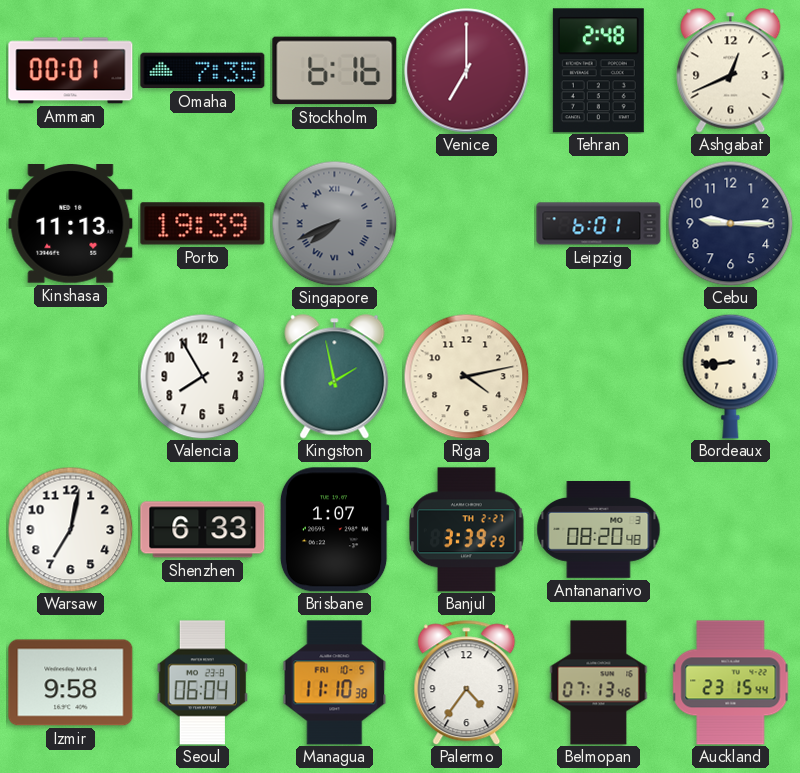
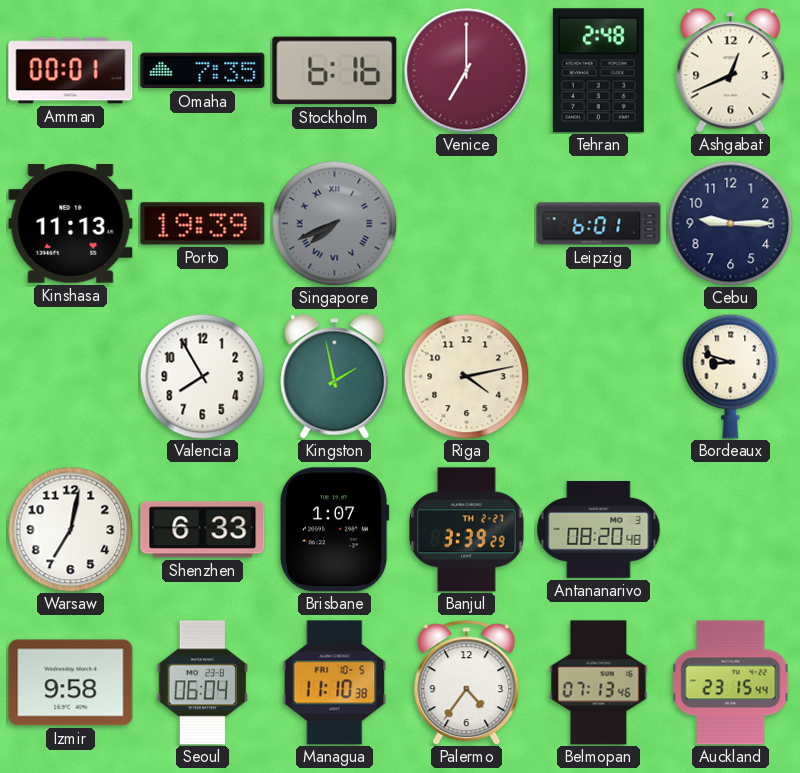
Bordeaux: 8:44 -> 8:48 (731, 376)
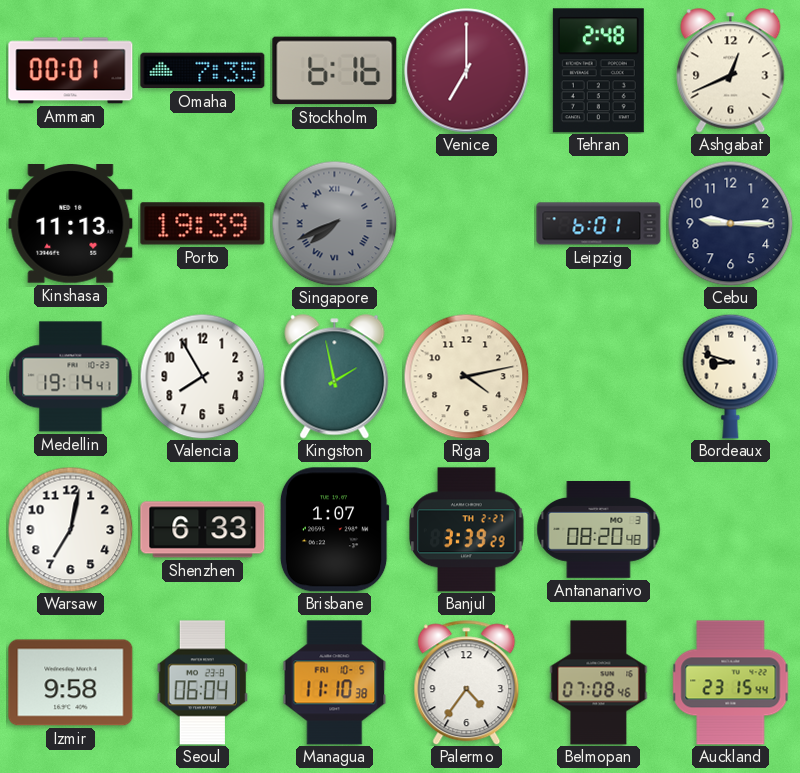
Medellin: none -> 19:14 (71, 377)
Belmopan: 07:13 -> 07:08 (599, 683)
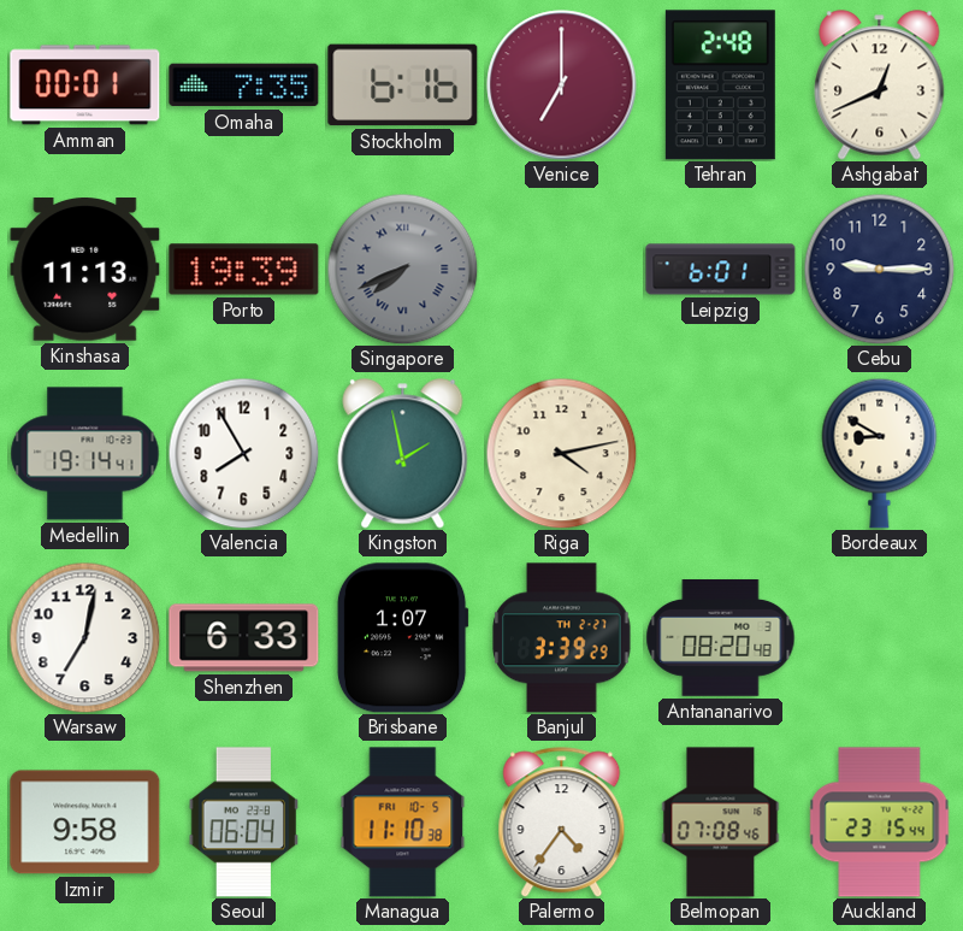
Bordeaux: 8:48 -> 8:50 (880, 453)
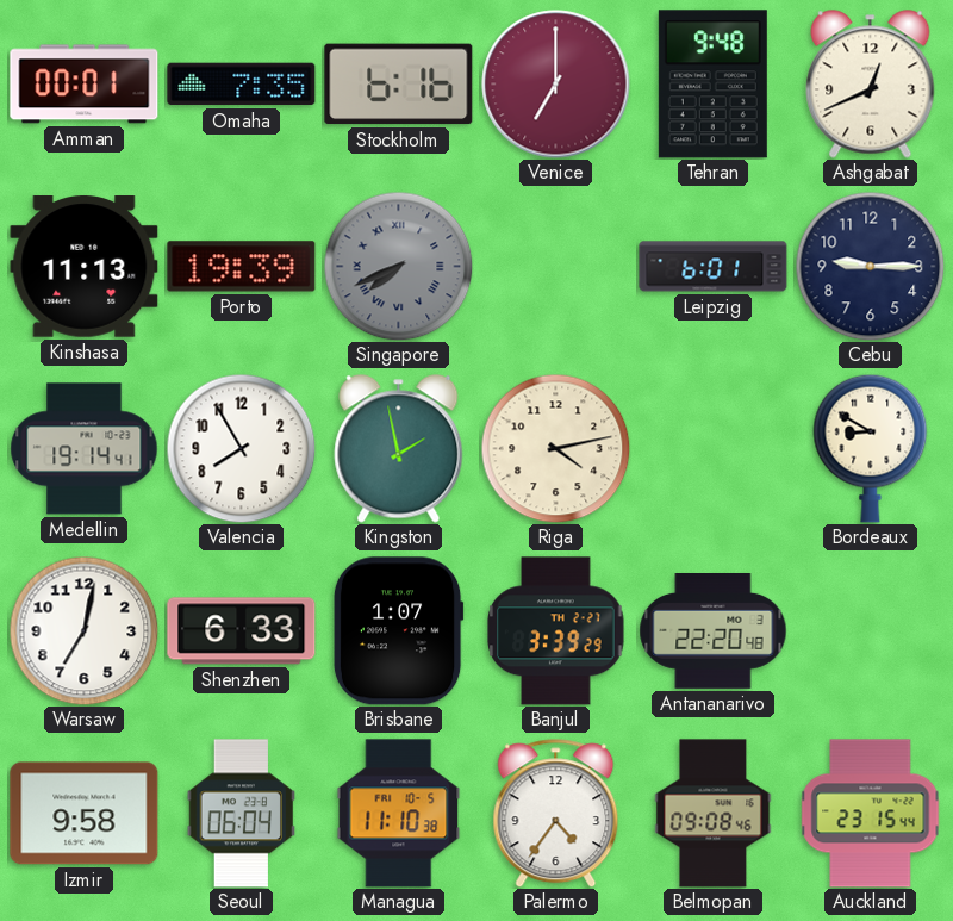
Tehran: 2:48 -> 9:48 (712, 85)
Antananarivo: 08:20 -> 22:20 (714, 631)
Belmopan: 07:08 -> 09:08 (714, 814)
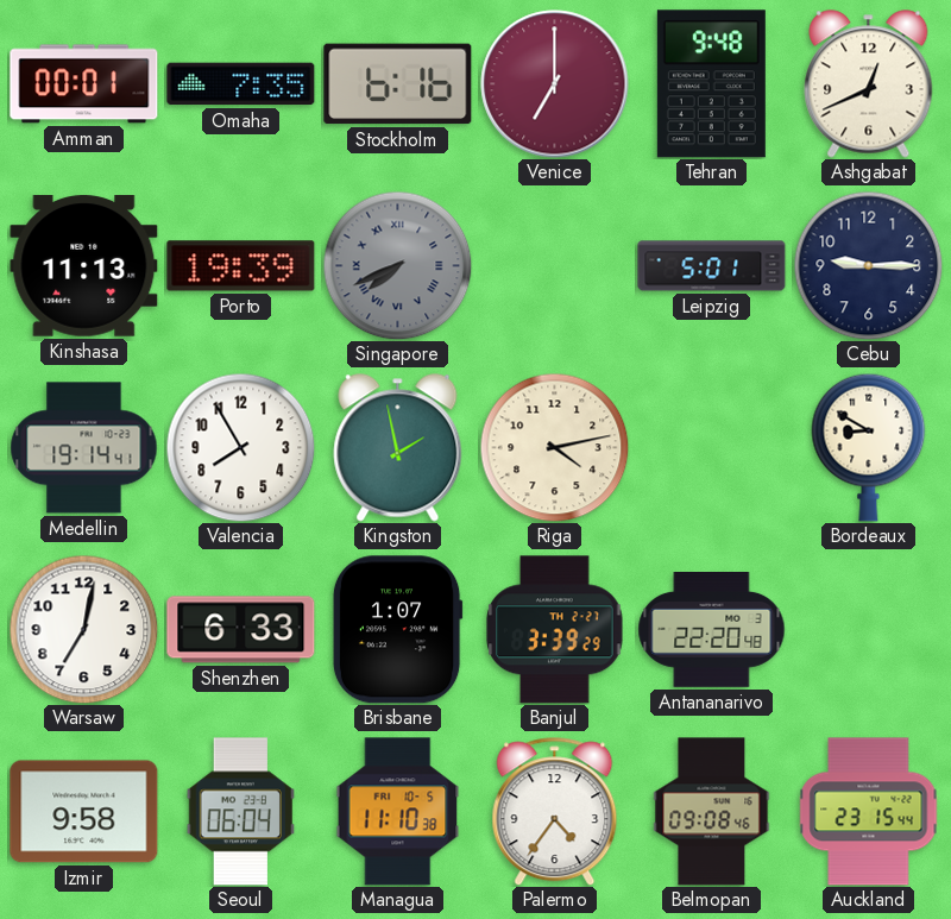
Leipzig: 6:01 -> 5:01 (712, 266)
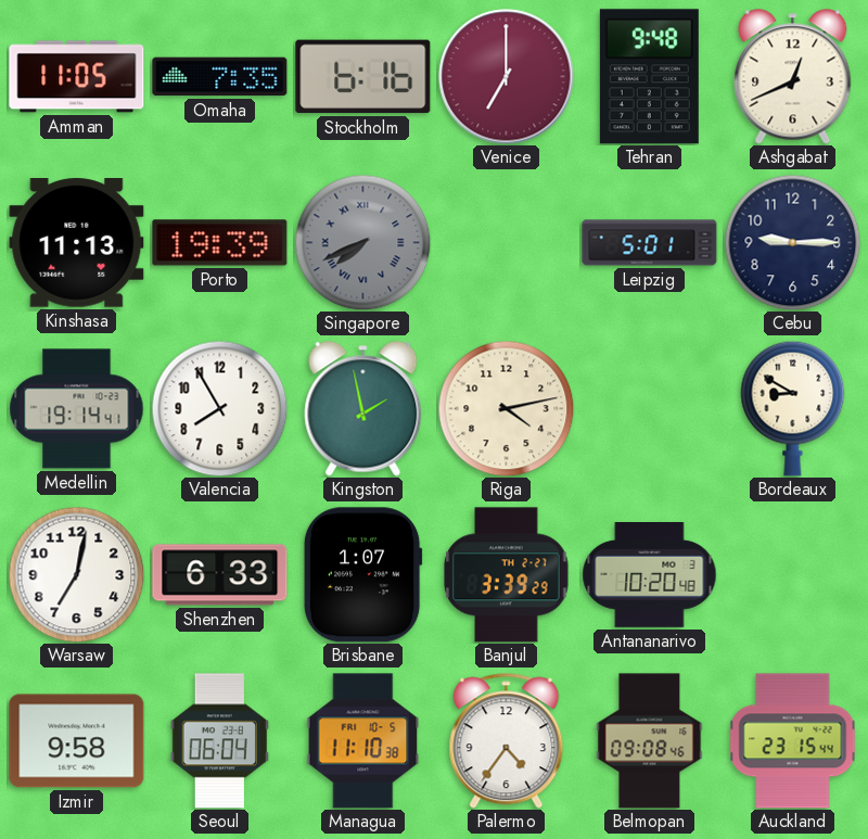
Amman: 00:01 -> 11:05 (77, 77)
Antananarivo: 22:20 -> 10:20 (650, 575)
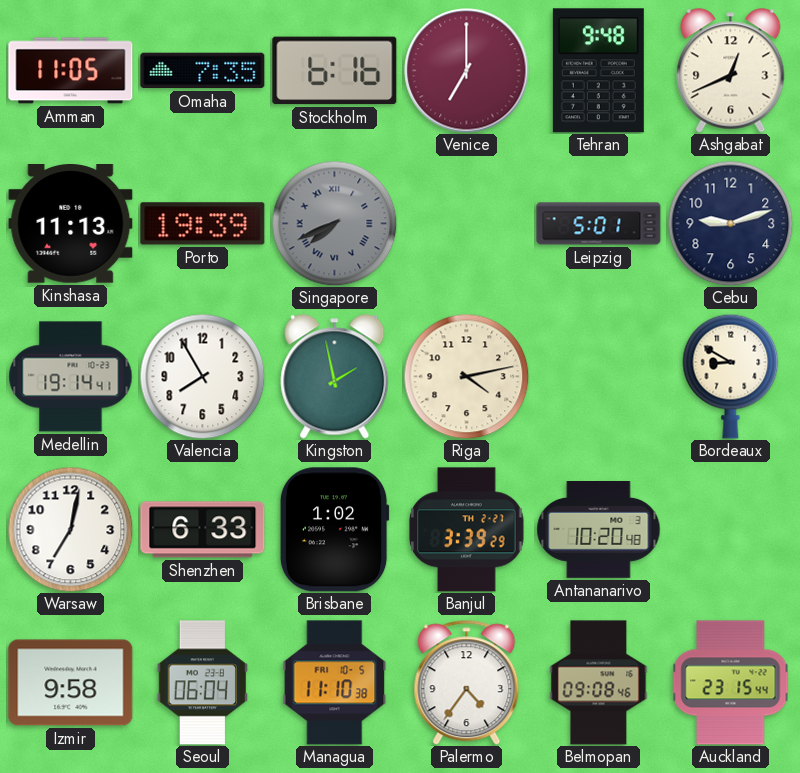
Cebu: 9:15 -> 9:12 (730, 223)
Brisbane: 1:07 -> 1:02 (334, 530)
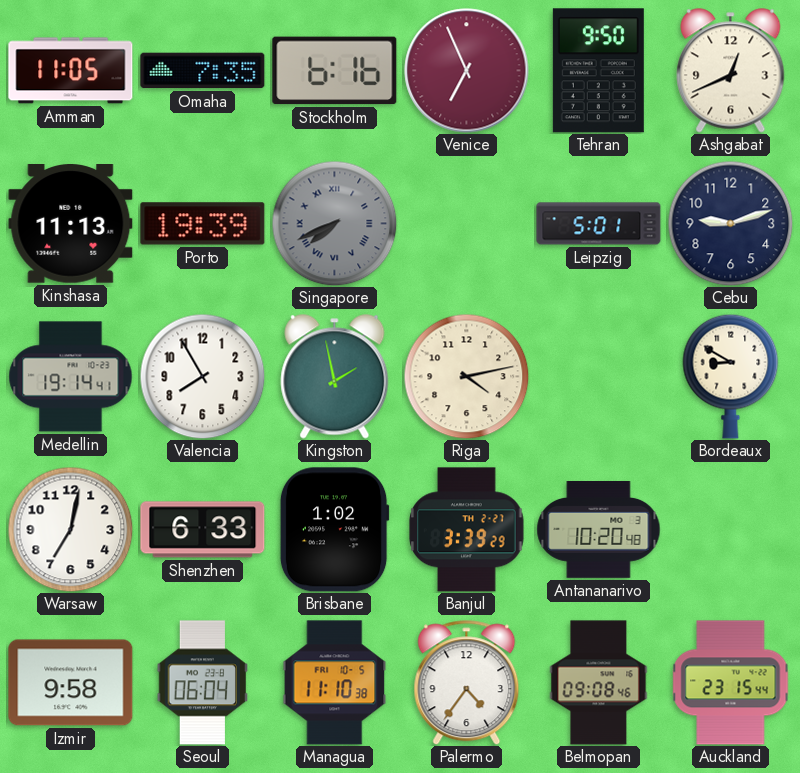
Venice: 7:00 -> 6:56 (467, 71)
Tehran: 9:48 -> 9:50 (598, 71)
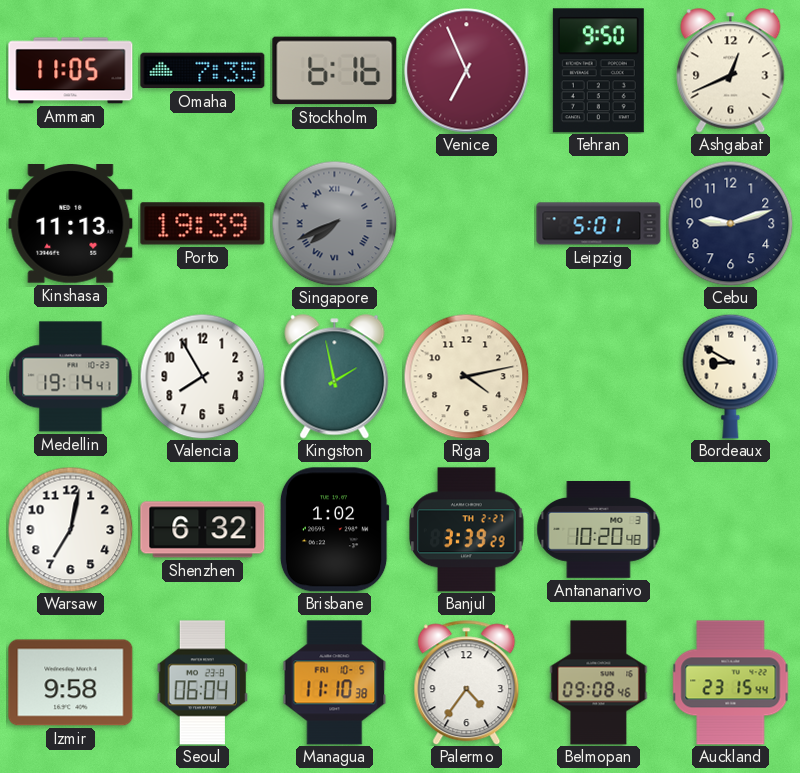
Shenzhen: 6:33 -> 6:32 (203, 530)
